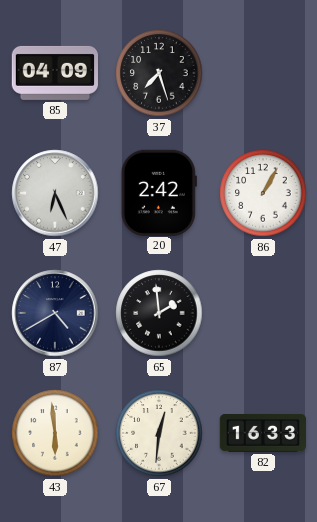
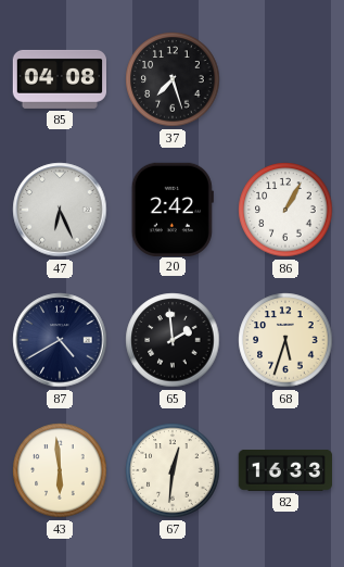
85: 04:09 -> 04:08 (59, 79)
68: none -> 5:33 (285, 340)
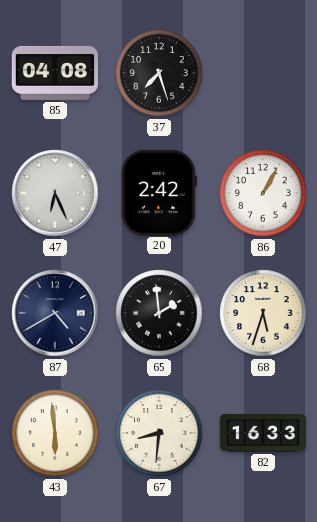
67: 12:31 -> 8:31 (159, 433)
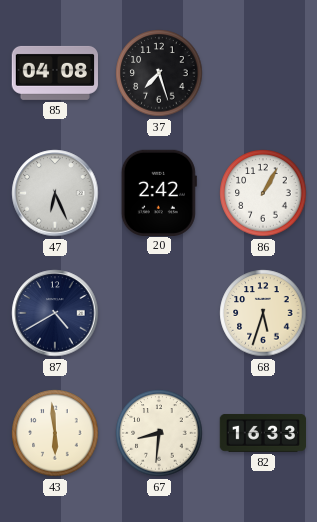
65: 1:59 -> none (159, 313)
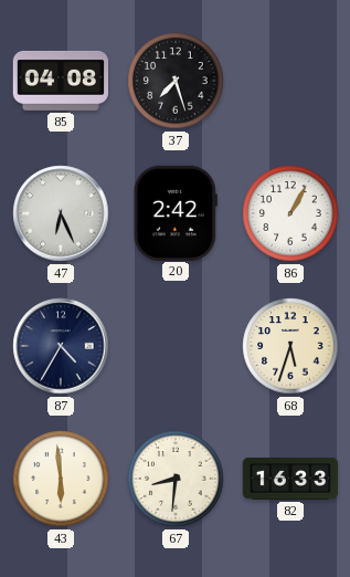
87: 4:40 -> 4:35 (61, 346)
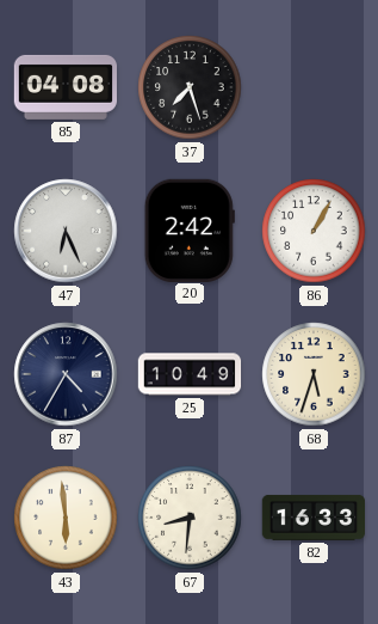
25: none -> 10:49 (190, 374)
